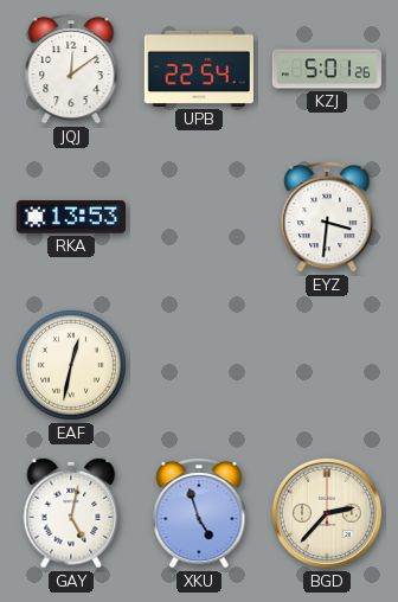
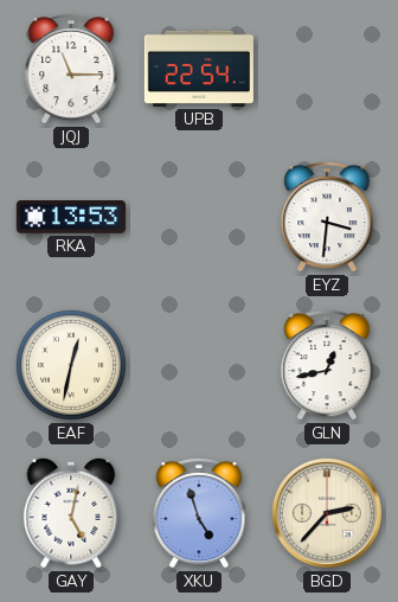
JQJ: 12:09 -> 11:15 (71, 69)
KZJ: 5:01 -> none (326, 69)
GLN: none -> 12:43 (327, 365)
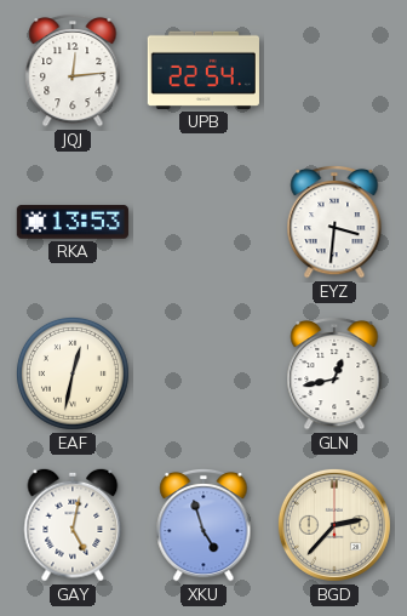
JQJ: 11:15 -> 12:14 (73, 70)
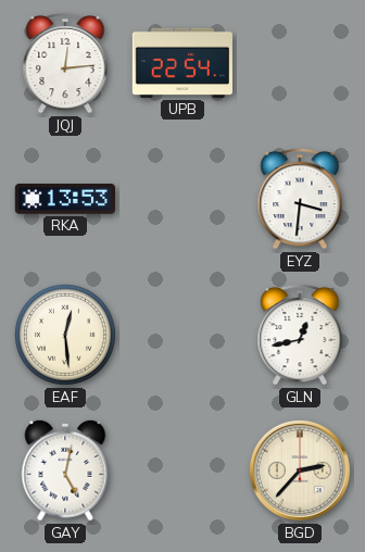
EAF: 12:32 -> 12:29 (65, 335)
XKU: 4:57 -> none (203, 525)
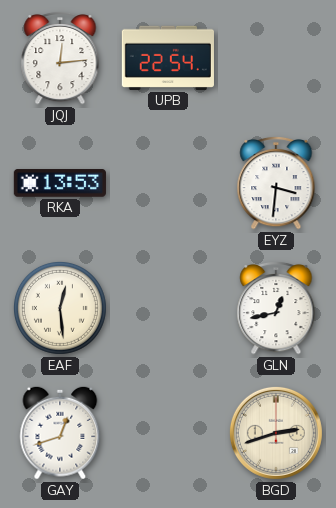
GAY: 5:02 -> 12:42 (60, 433)
BGD: 2:37 -> 2:42 (276, 433)
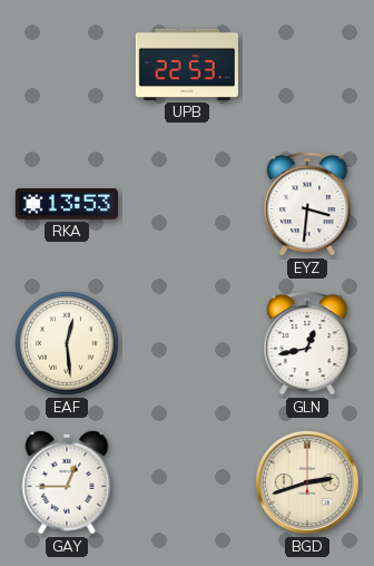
JQJ: 12:14 -> none (60, 58)
UPB: 22:54 -> 22:53 (187, 65)
GAY: 12:42 -> 12:45 (67, 482)
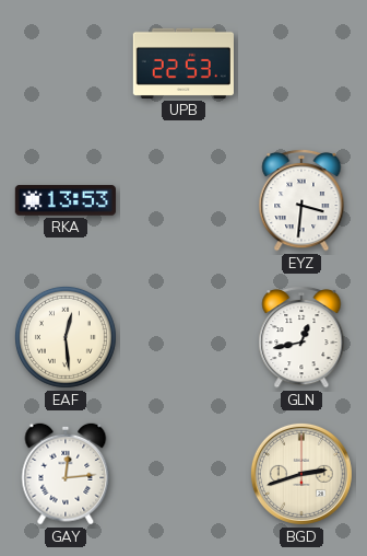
GAY: 12:45 -> 12:14 (66, 474)
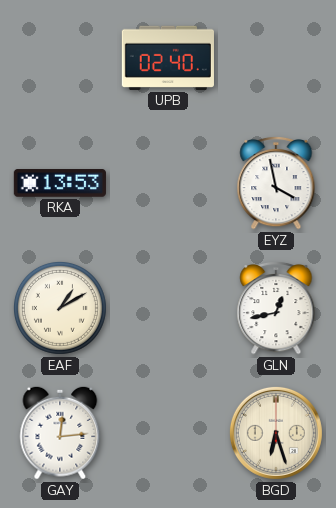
UPB: 22:53 -> 02:40 (168, 58)
EYZ: 3:31 -> 3:58 (276, 183)
EAF: 12:29 -> 1:10 (60, 308)
BGD: 2:42 -> 6:27 (276, 433)
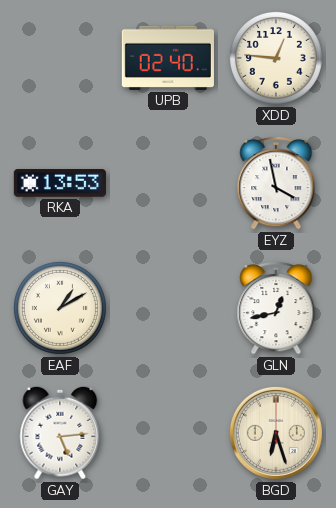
XDD: none -> 12:46 (276, 58)
GAY: 12:14 -> 5:14 (60, 433)
